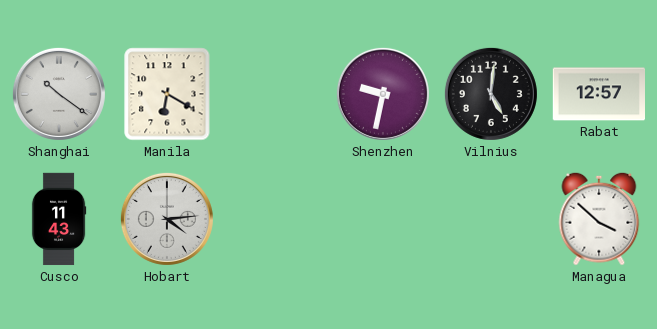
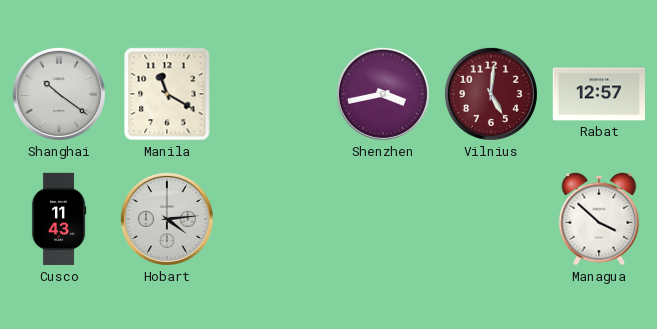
Manila: 6:20 -> 11:20 (167, 94)
Shenzhen: 9:32 -> 3:43 (383, 94)
Vilnius dial: black -> burgundy (491, 94)
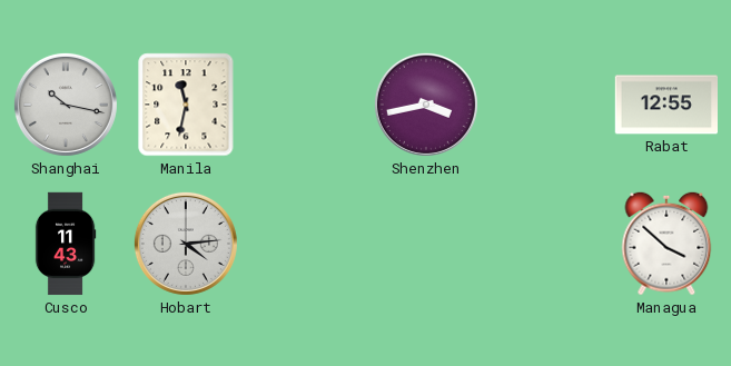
Shanghai: 10:21 -> 10:17 (66, 105)
Manila: 11:20 -> 11:32 (186, 105)
Vilnius: 5:01 -> none (491, 94)
Rabat: 12:57 -> 12:55 (665, 105)
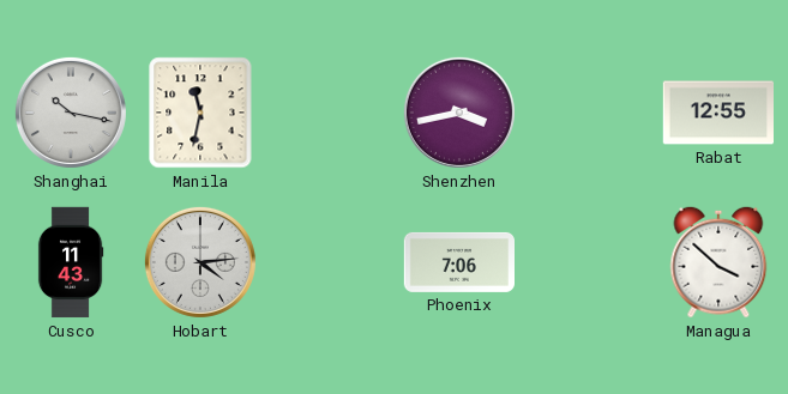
Phoenix: none -> 7:06 (458, 262)
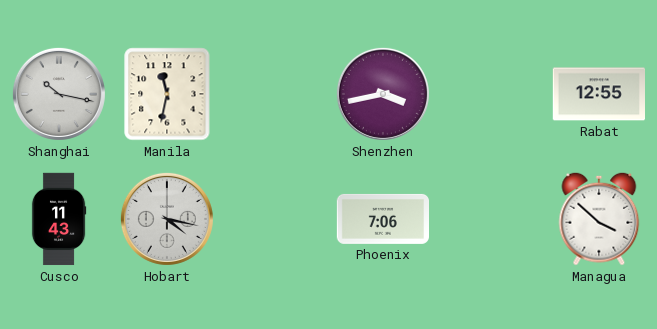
Hobart: 4:14 -> 4:17 (167, 219)
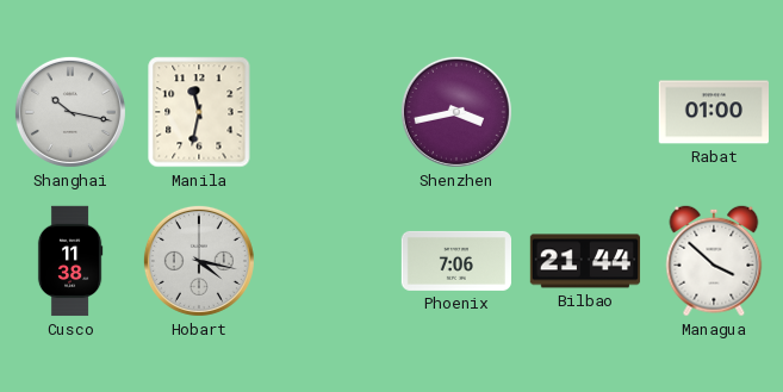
Rabat: 12:55 -> 01:00 (713, 112)
Cusco: 11:43 -> 11:38 (70, 261)
Bilbao: none -> 21:44 (585, 261)
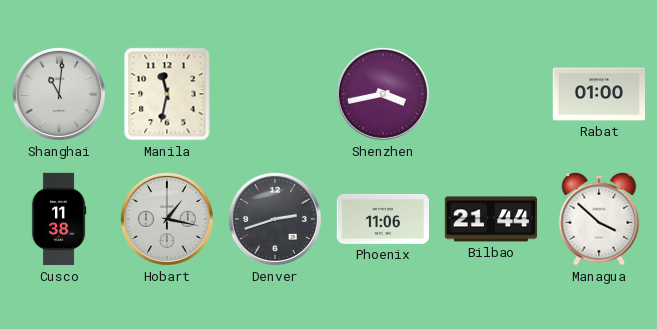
Shanghai: 10:17 -> 11:01 (59, 94)
Hobart: 4:17 -> 1:17 (167, 219)
Denver: none -> 2:42 (275, 219)
Phoenix: 7:06 -> 11:06 (382, 219)
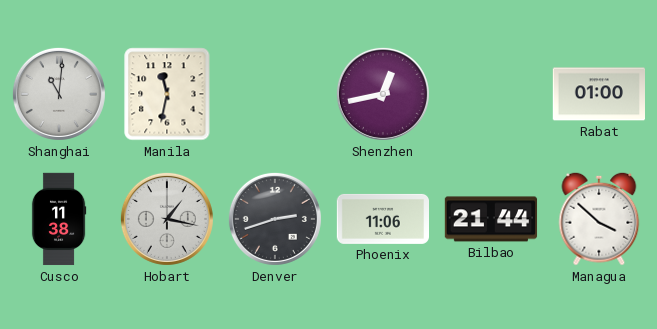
Shenzhen: 3:43 -> 12:43 (383, 94)
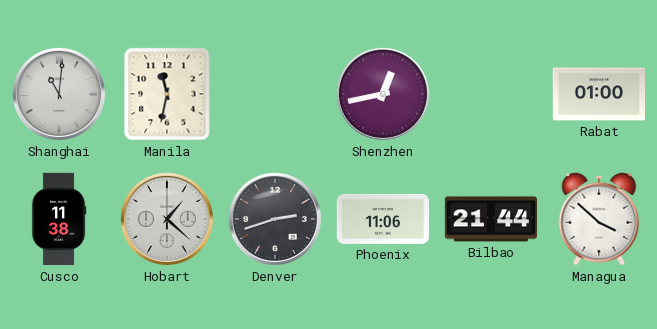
Hobart: 1:17 -> 1:22 (167, 219)
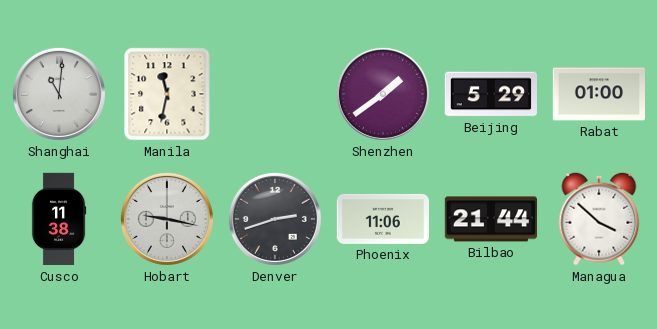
Shenzhen: 12:43 -> 1:39 (383, 94)
Beijing: none -> 5:29 (490, 94)
Hobart: 1:22 -> 9:17 (167, 219)
